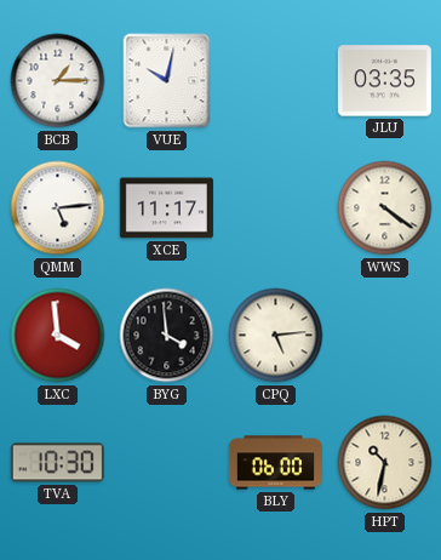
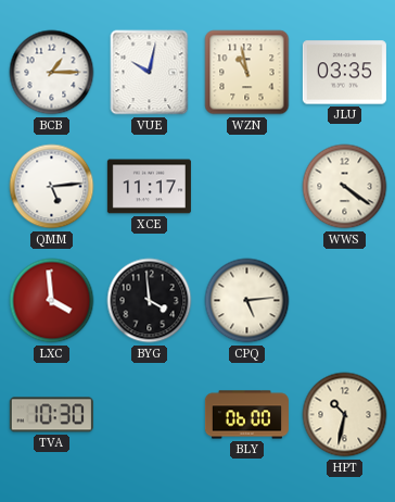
WZN: none -> 10:58 (247, 73)
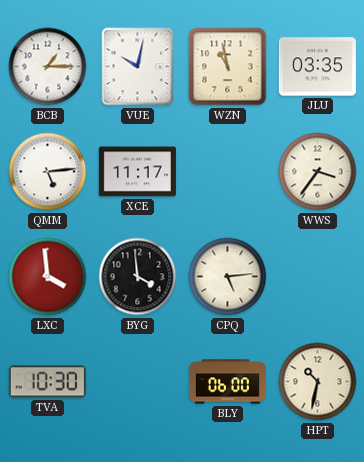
WWS: 4:21 -> 3:36 (318, 172)
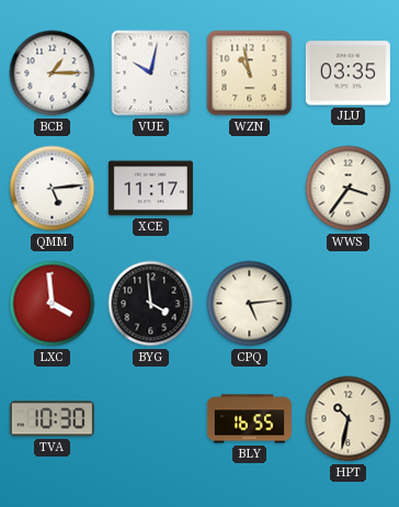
BLY: 06:00 -> 16:55 (249, 419)
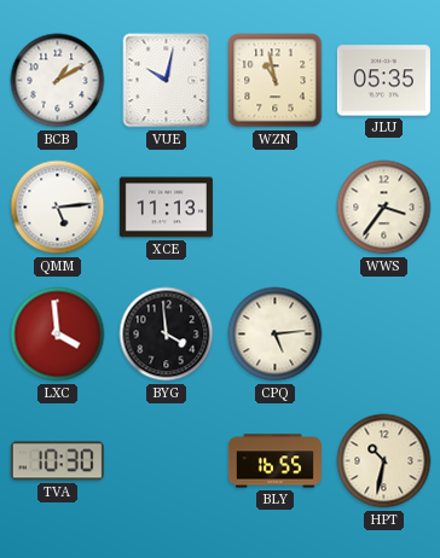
BCB: 1:15 -> 1:10 (58, 81)
JLU: 03:35 -> 05:35 (383, 81)
XCE: 11:17 -> 11:13 (166, 208)
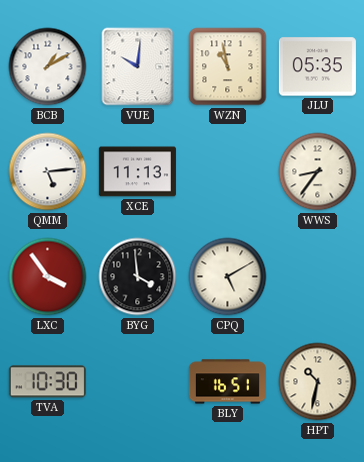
VUE: 10:02 -> 10:01 (138, 67)
WWS: 3:36 -> 8:36 (318, 172)
LXC: 3:59 -> 3:54 (48, 277)
CPQ: 5:14 -> 5:10 (228, 277)
BLY: 16:55 -> 16:51 (227, 382)
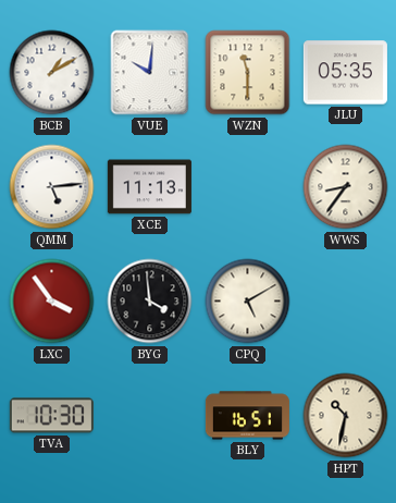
WZN: 10:58 -> 11:30 (248, 73)
